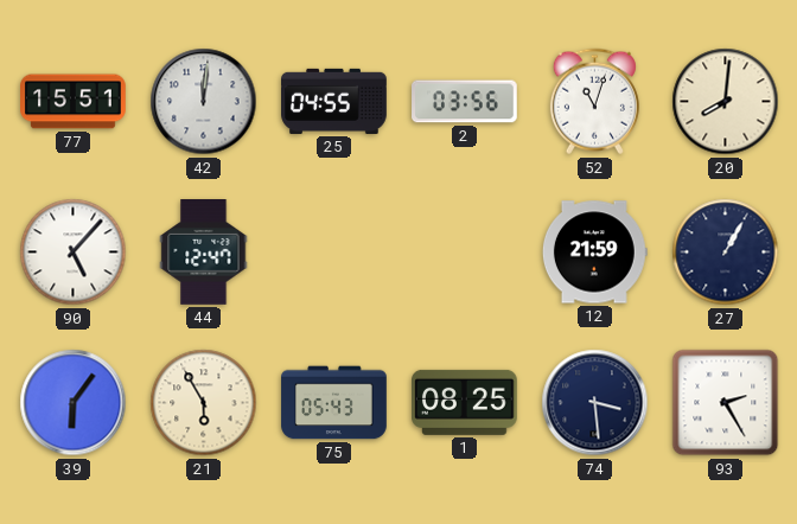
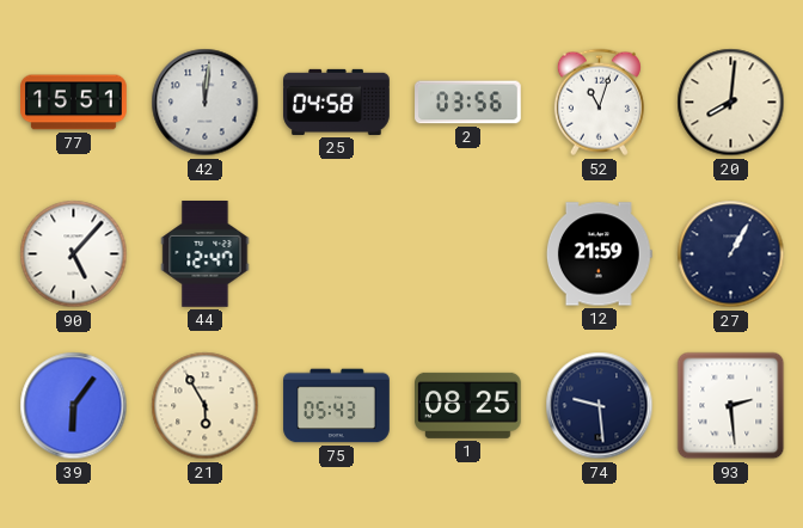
25: 04:55 -> 04:58 (337, 102)
74: 3:29 -> 9:29 (600, 406)
93: 2:25 -> 2:29 (731, 406)
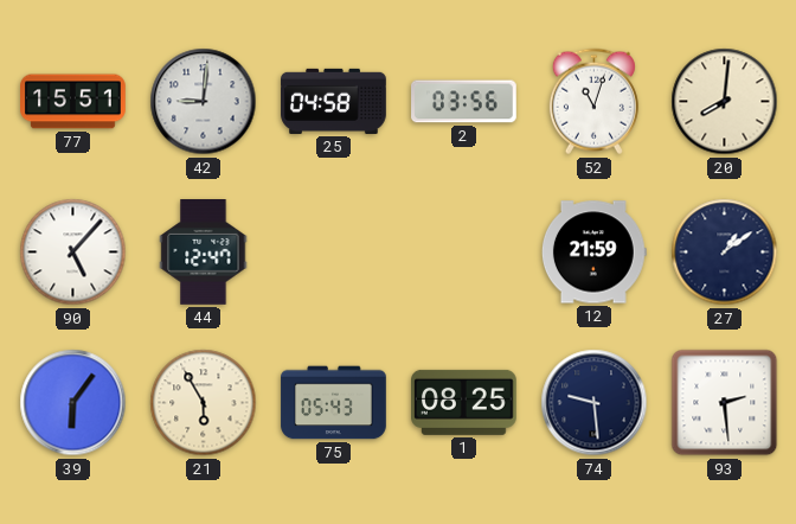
42: 12:01 -> 9:01 (204, 102)
27: 1:05 -> 1:09 (725, 253)
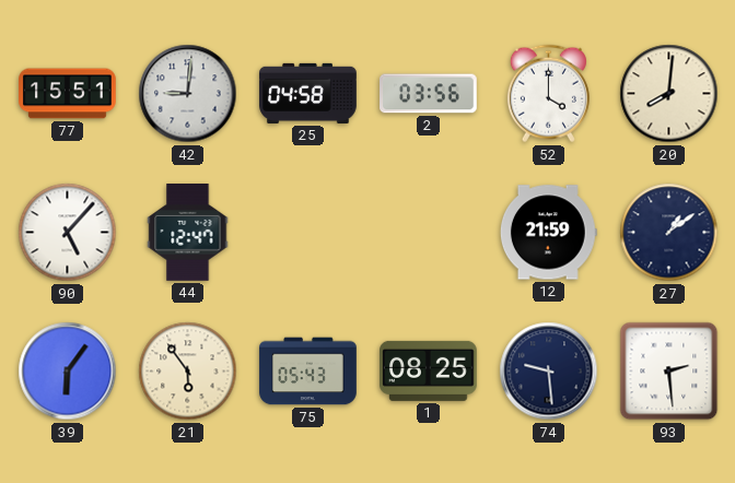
52: 11:03 -> 4:00 (548, 94)
21: 5:55 -> 5:54 (188, 372)
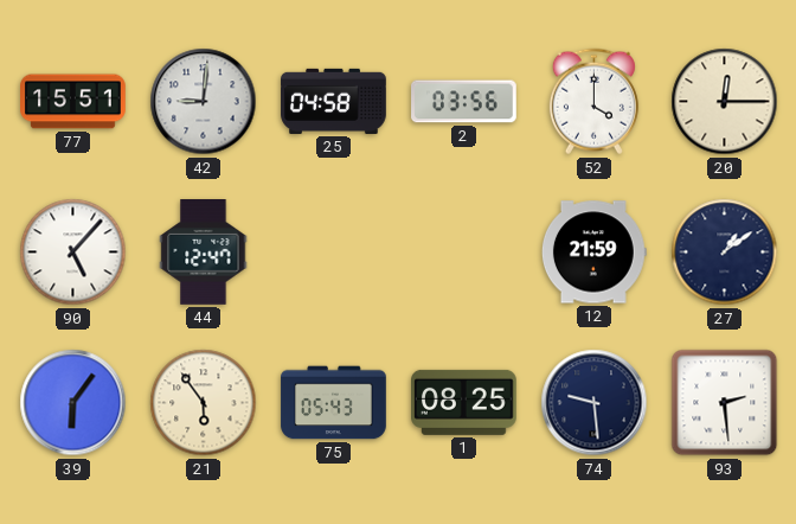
20: 8:01 -> 12:15 (725, 102)
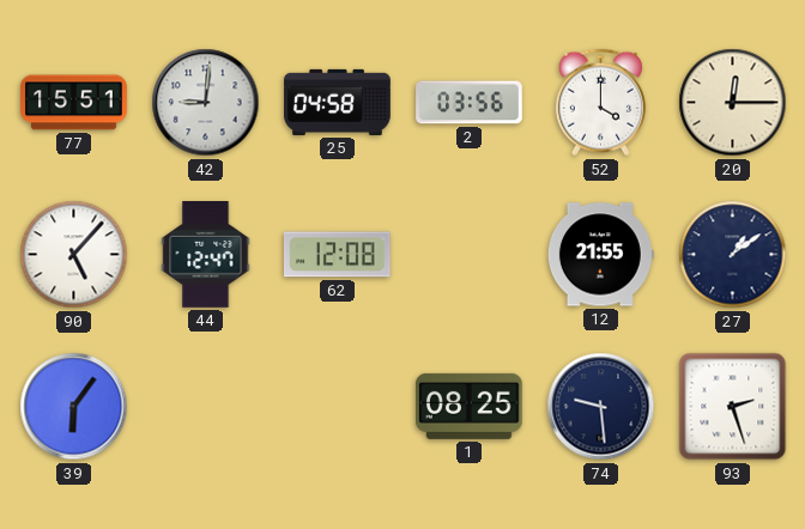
62: none -> 12:08 (337, 255)
12: 21:59 -> 21:55 (600, 255)
21: 5:54 -> none (204, 403)
75: 05:43 -> none (334, 403)
93: 2:29 -> 2:27 (733, 407)
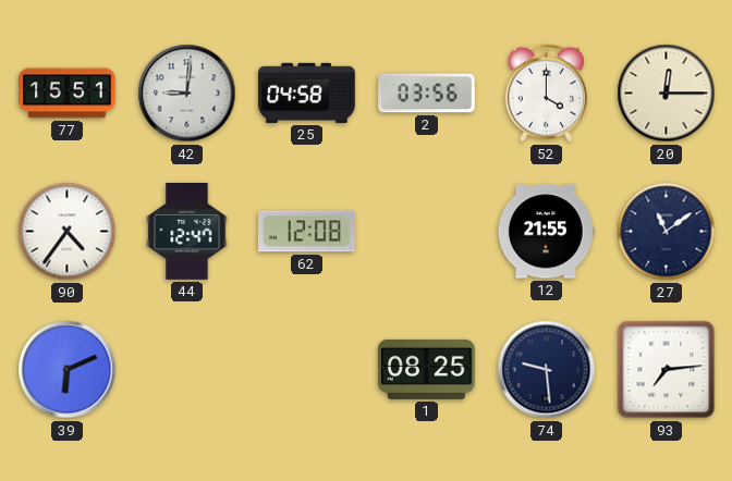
90: 5:07 -> 4:36 (68, 232)
27: 1:09 -> 11:09 (667, 232)
39: 6:06 -> 6:11 (68, 370)
93: 2:27 -> 7:14 (667, 370)
